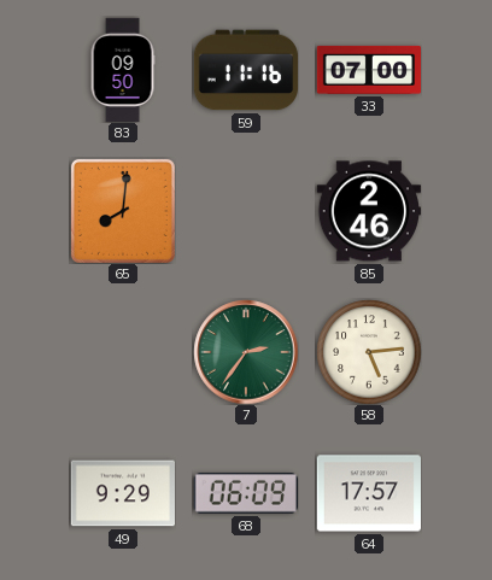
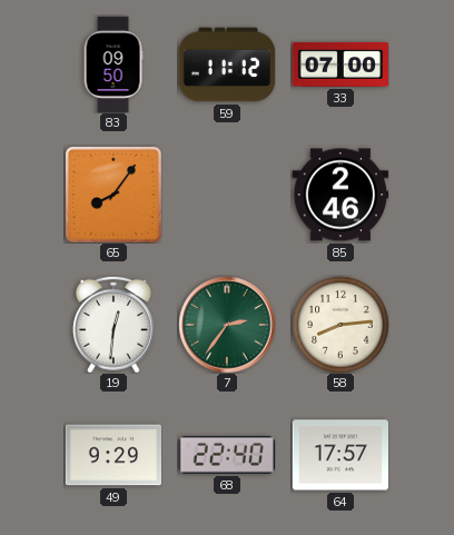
59: 11:16 -> 11:12 (227, 65)
65: 8:01 -> 8:06 (113, 195)
19: none -> 12:31 (113, 325)
58: 5:14 -> 8:14 (340, 325)
68: 06:09 -> 22:40 (227, 455)
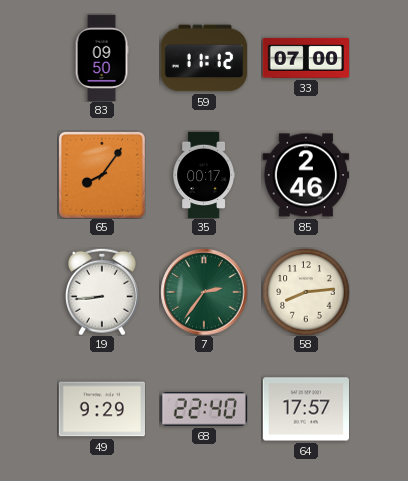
35: none -> 00:17 (203, 175)
19: 12:31 -> 8:44 (102, 292)
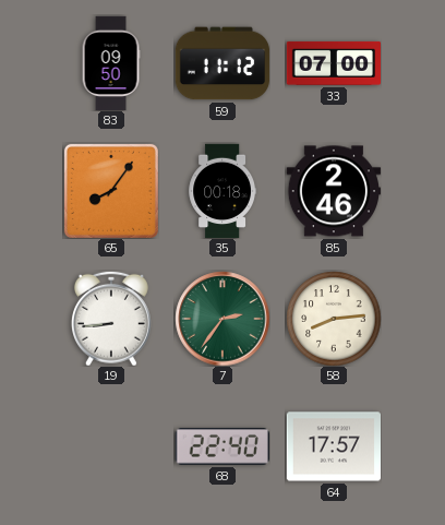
35: 00:17 -> 00:18 (221, 191)
49: 9:29 -> none (101, 409)
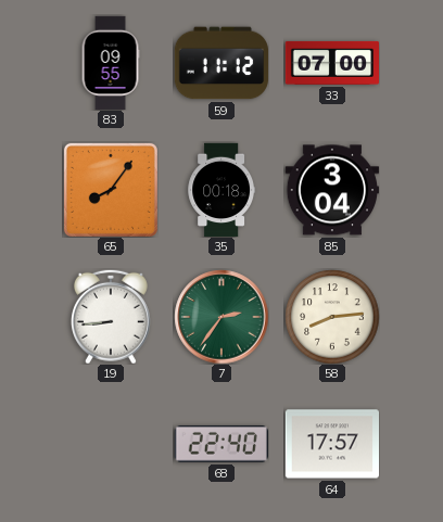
83: 09:50 -> 09:55 (111, 63)
85: 2:46 -> 3:04 (331, 190)
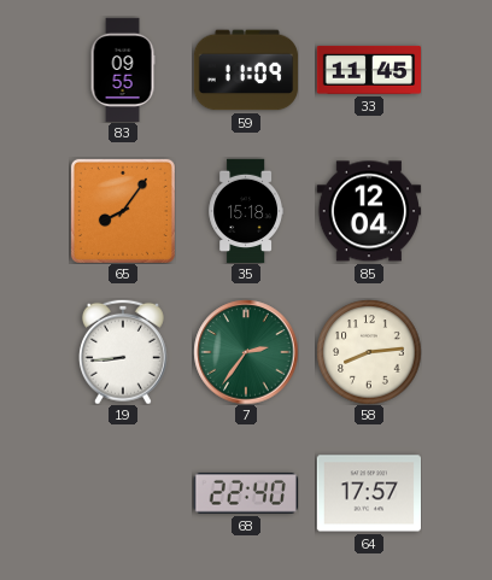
59: 11:12 -> 11:09 (246, 70)
33: 07:00 -> 11:45 (368, 70)
35: 00:18 -> 15:18 (245, 211)
85: 3:04 -> 12:04 (368, 211)
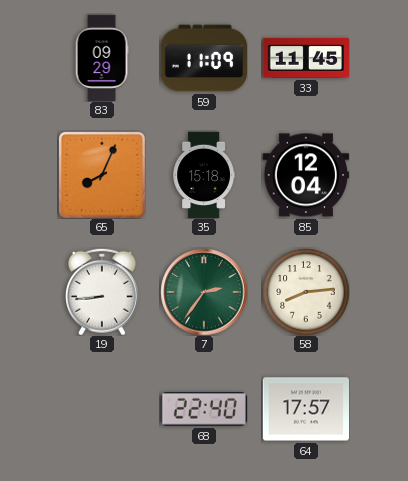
83: 09:55 -> 09:29 (102, 58)
65: 8:06 -> 8:04 (102, 175)
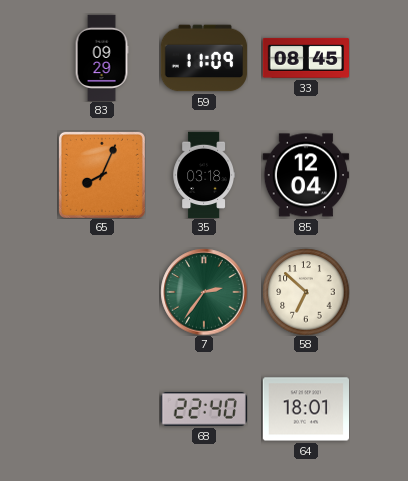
33: 11:45 -> 08:45 (305, 58)
35: 15:18 -> 03:18 (203, 175)
19: 8:44 -> none (102, 292)
58: 8:14 -> 6:52 (306, 292)
64: 17:57 -> 18:01 (305, 409)
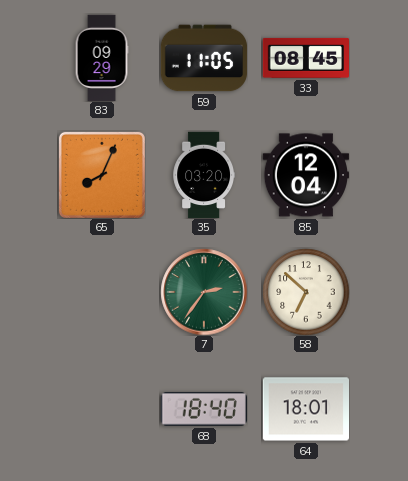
59: 11:09 -> 11:05 (204, 58)
35: 03:18 -> 03:20 (203, 175)
68: 22:40 -> 18:40 (204, 409)
